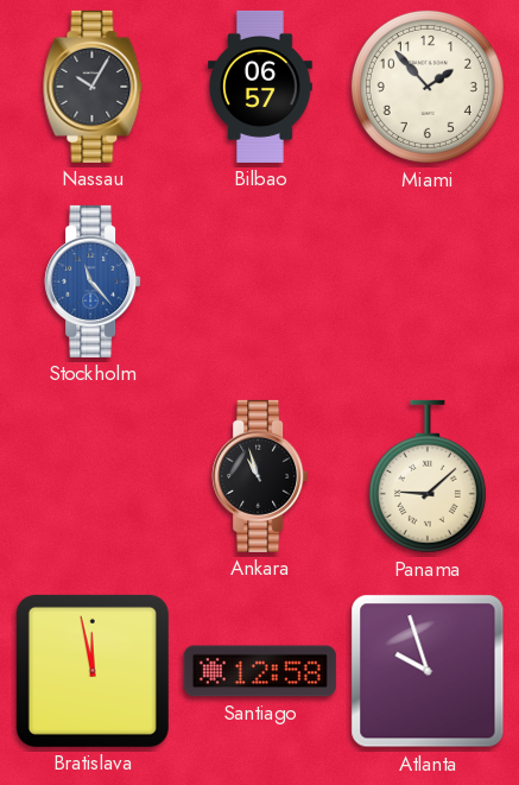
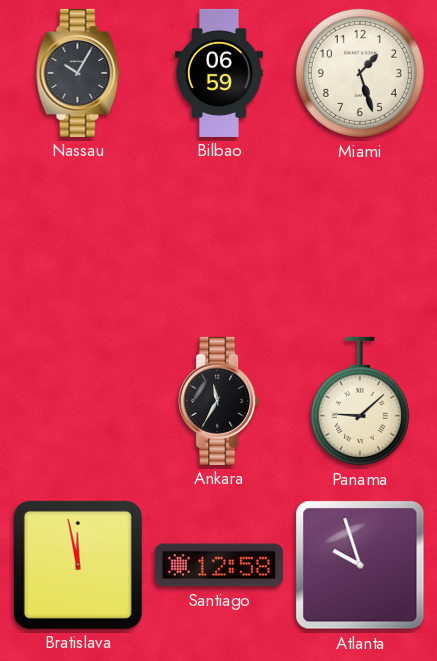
Bilbao: 06:57 -> 06:59 (220, 73)
Miami: 1:53 -> 1:27 (360, 73)
Stockholm: 11:23 -> none (93, 281)
Ankara: 10:57 -> 11:35 (219, 401)
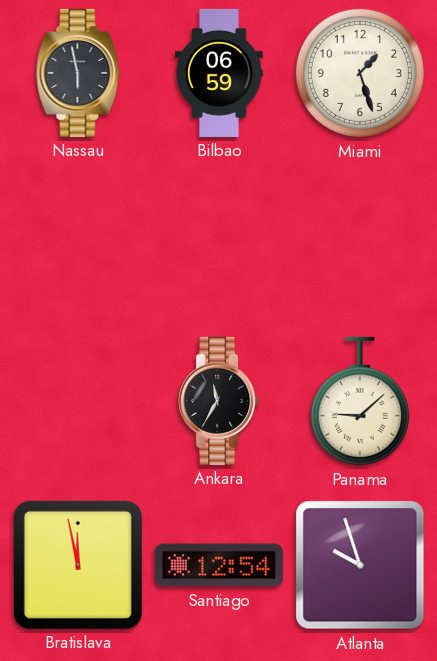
Nassau: 10:05 -> 5:58 (78, 73)
Santiago: 12:58 -> 12:54 (219, 565)
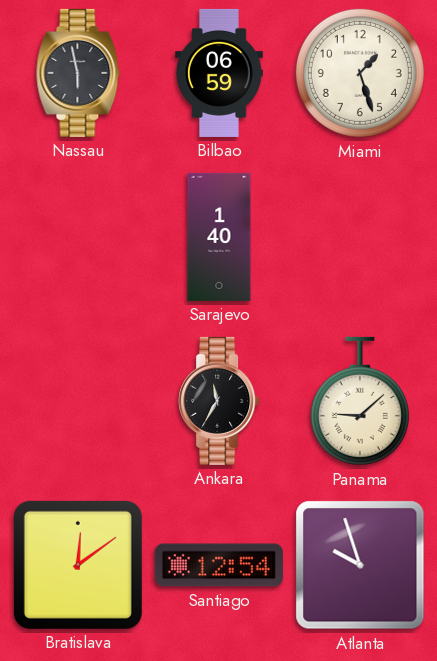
Sarajevo: none -> 1:40 (219, 237)
Bratislava: 11:58 -> 12:09 (78, 565)
